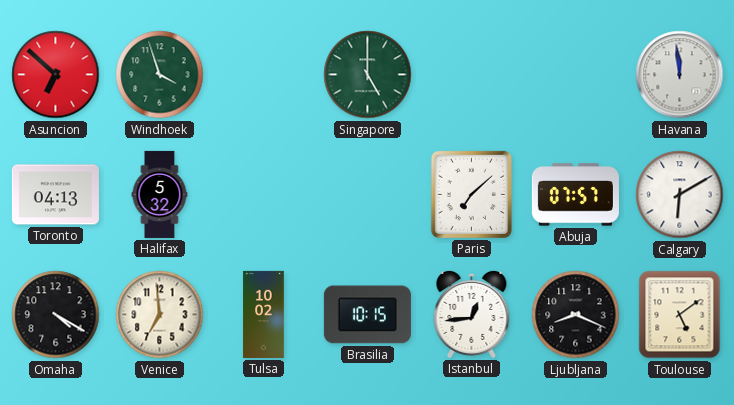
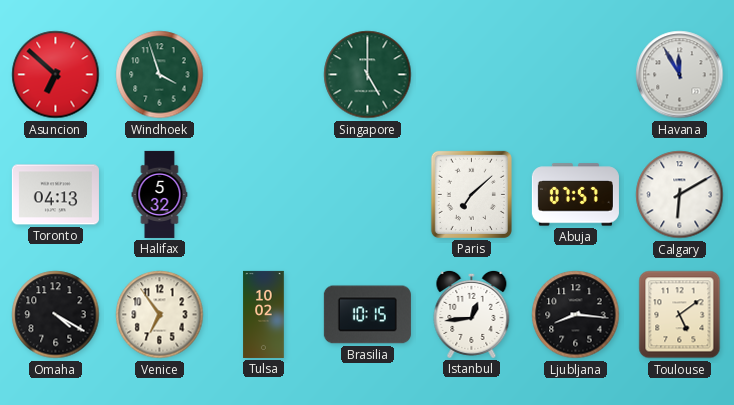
Havana: 11:59 -> 11:55 (680, 75)
Venice: 6:59 -> 6:54 (160, 315)
Ljubljana: 8:19 -> 8:16 (576, 315)
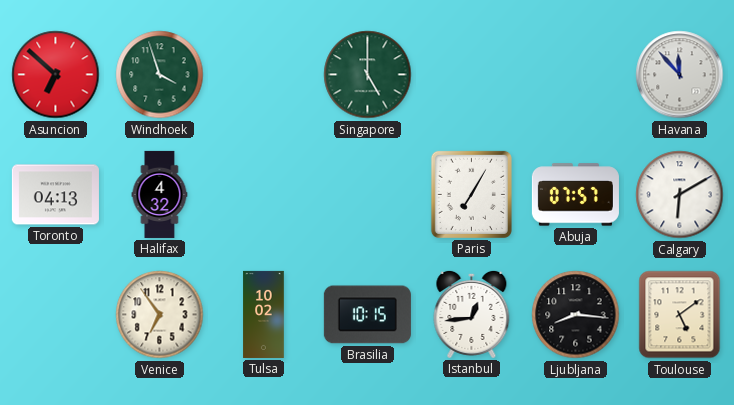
Havana: 11:55 -> 11:53 (680, 75)
Halifax: 5:32 -> 4:32 (160, 194)
Paris: 7:08 -> 7:05 (471, 194)
Omaha: 4:20 -> none (56, 315)
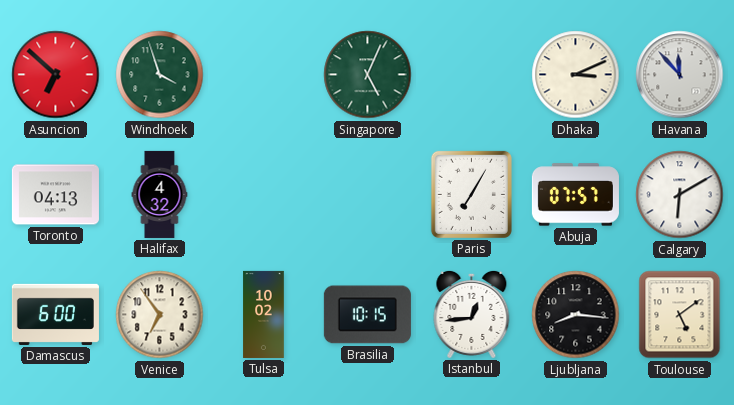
Singapore: 5:00 -> 5:04 (368, 75)
Dhaka: none -> 3:11 (576, 75)
Damascus: none -> 6:00 (55, 314)
